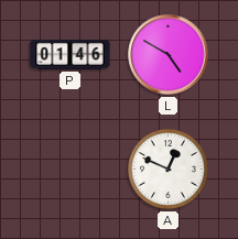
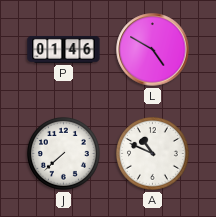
J: none -> 7:38 (63, 153)
A: 12:49 -> 10:49 (152, 153)
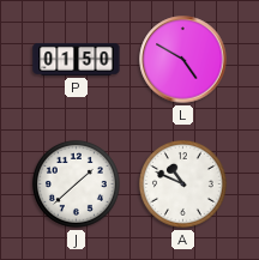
P: 01:46 -> 01:50 (77, 60)
J: 7:38 -> 1:38 (76, 183)
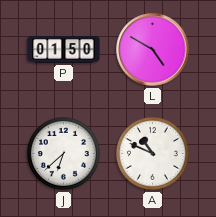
J: 1:38 -> 6:38 (63, 153)
